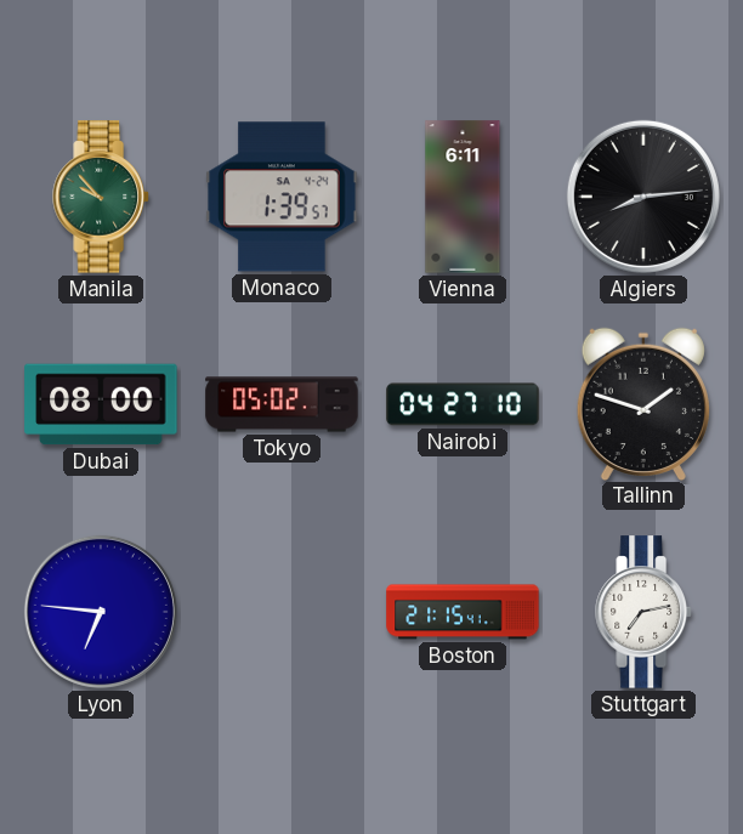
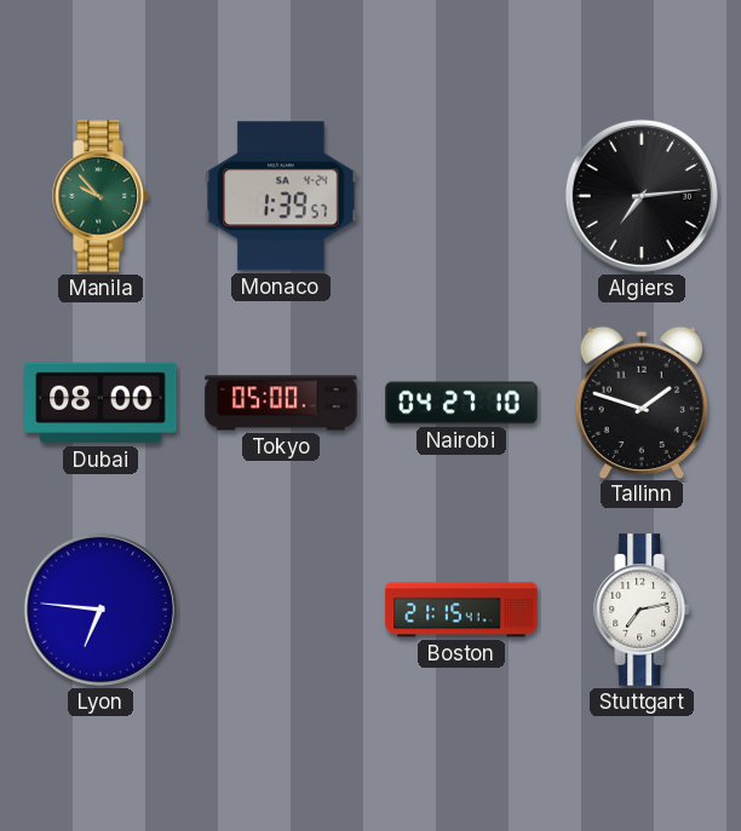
Vienna: 6:11 -> none (463, 197)
Algiers: 8:14 -> 7:14 (642, 196)
Tokyo: 05:02 -> 05:00 (281, 403)
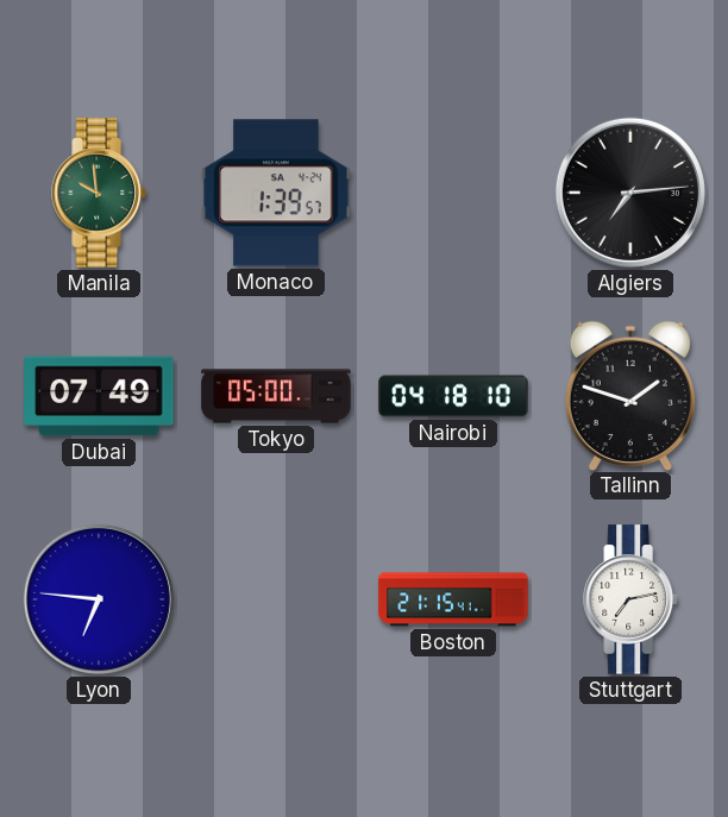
Manila: 9:53 -> 9:59 (99, 193)
Dubai: 08:00 -> 07:49 (99, 396)
Nairobi: 04:27 -> 04:18 (453, 396)
